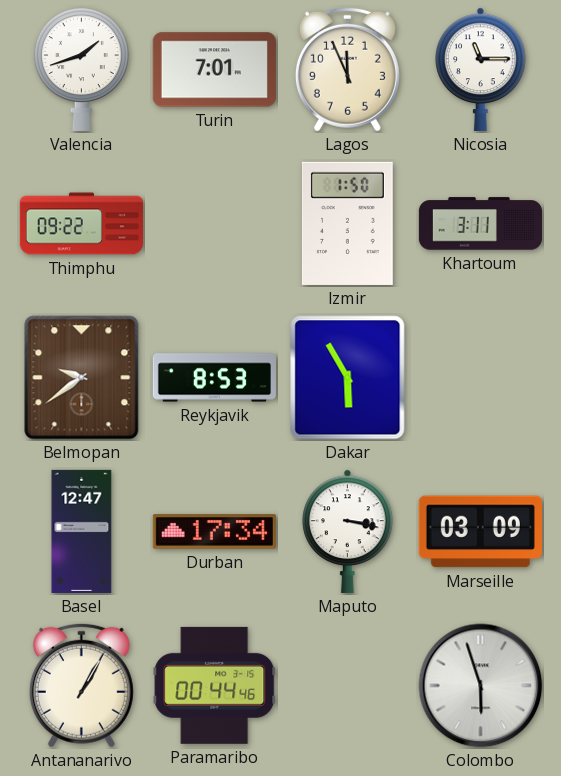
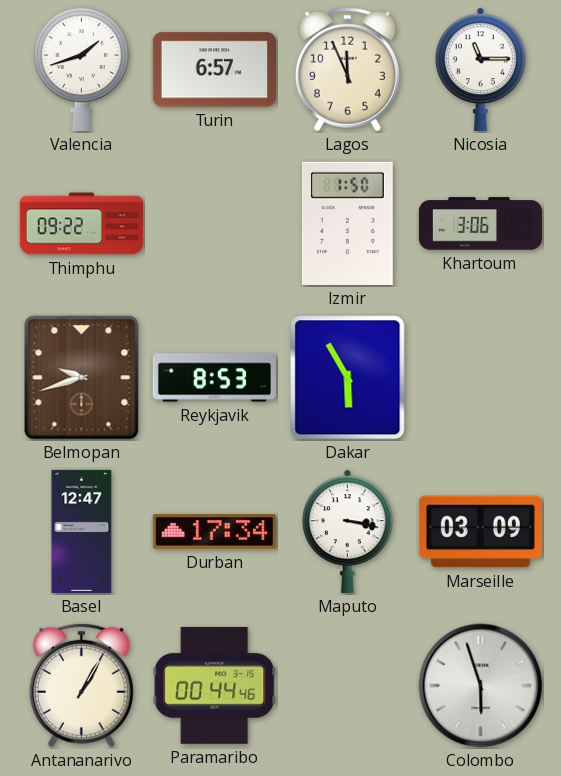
Turin: 7:01 -> 6:57 (214, 70)
Khartoum: 3:11 -> 3:06 (480, 224)
Belmopan: 9:39 -> 9:42 (82, 378)
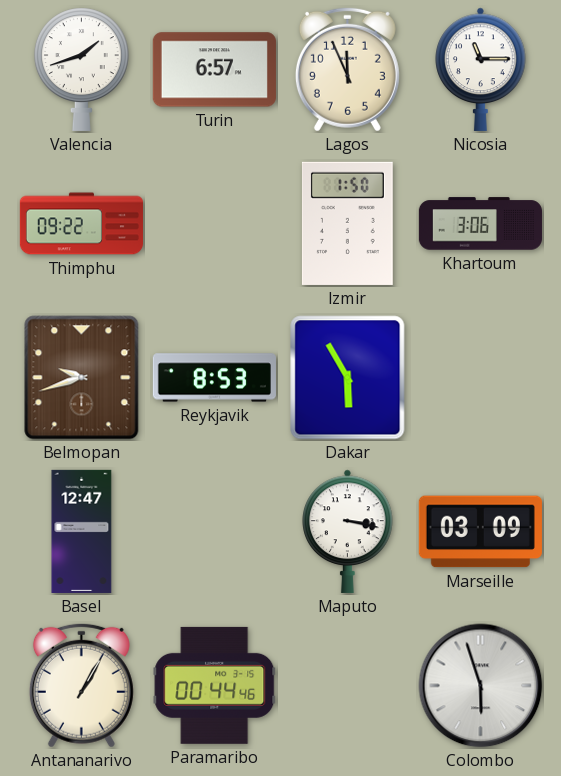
Durban: 17:34 -> none (214, 532)
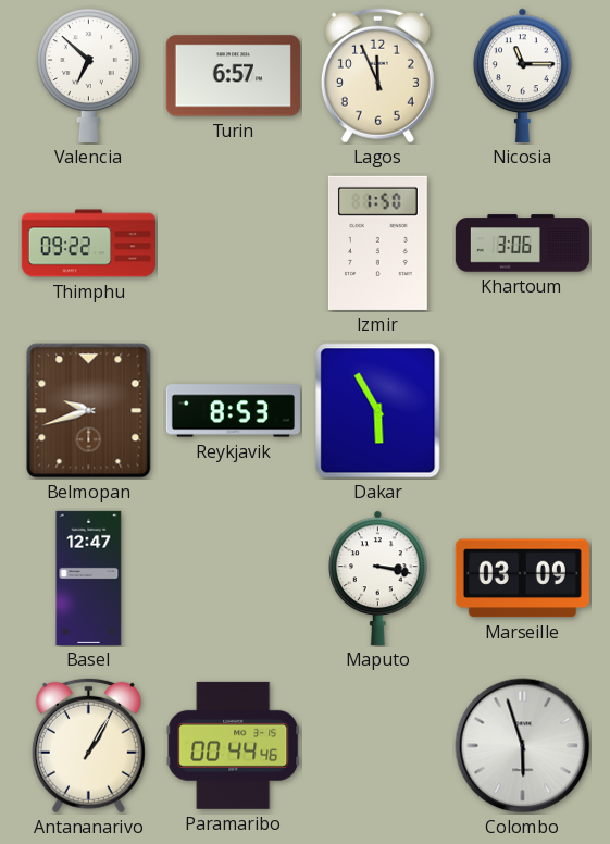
Valencia: 1:42 -> 6:52 (88, 75)
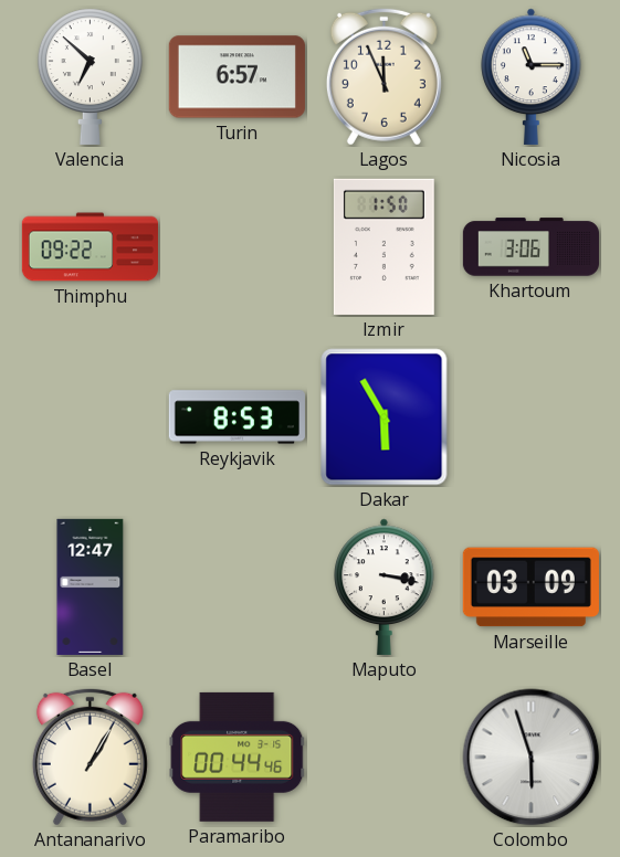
Belmopan: 9:42 -> none (89, 411)
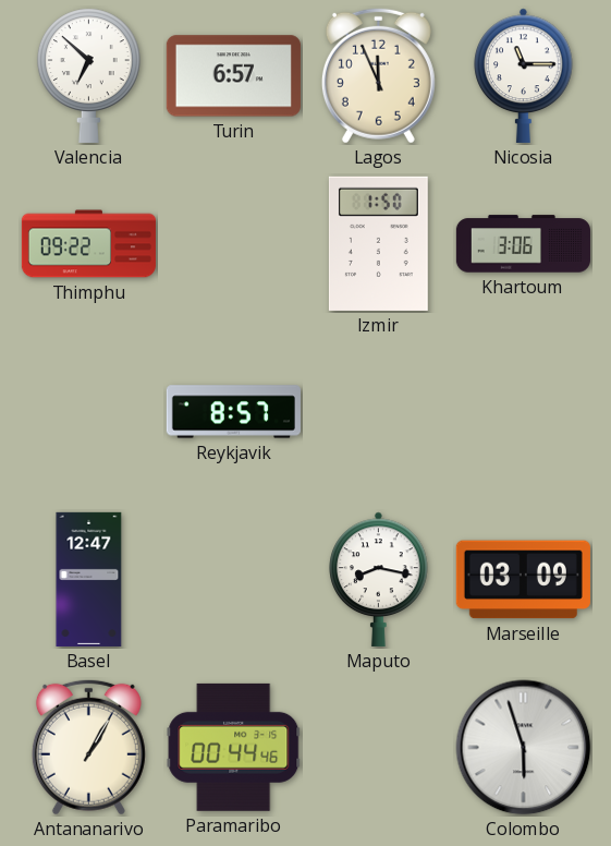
Reykjavik: 8:53 -> 8:57 (233, 412)
Dakar: 5:55 -> none (385, 417)
Maputo: 3:17 -> 8:17 (379, 579)
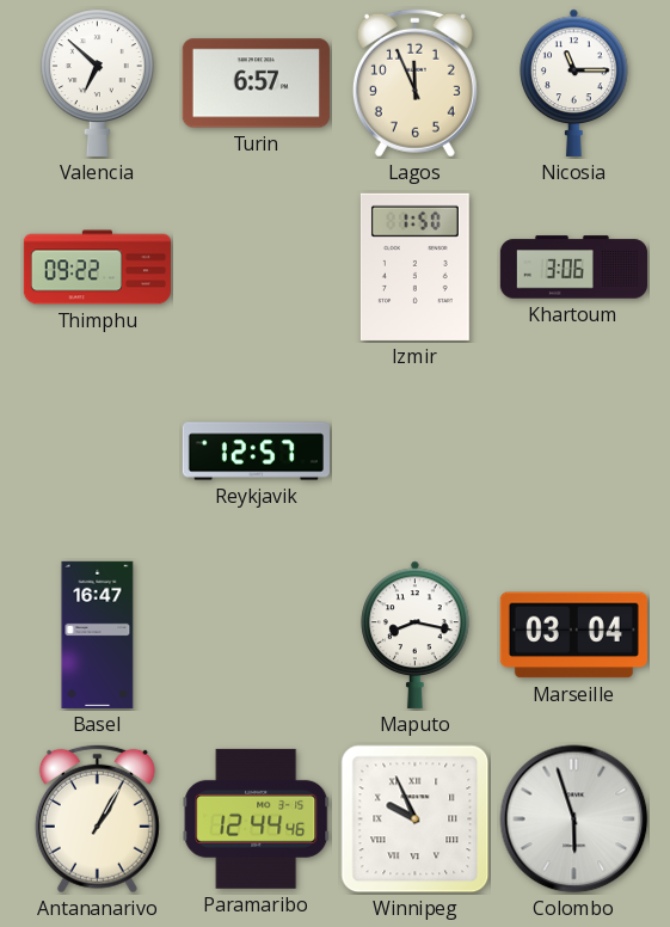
Reykjavik: 8:57 -> 12:57 (256, 452)
Basel: 12:47 -> 16:47 (98, 634)
Marseille: 03:09 -> 03:04 (573, 636)
Paramaribo: 00:44 -> 12:44 (257, 818)
Winnipeg: none -> 9:56 (416, 819)
